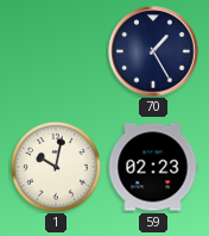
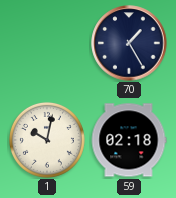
59: 02:23 -> 02:18 (129, 140)
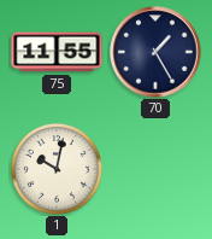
75: none -> 11:55 (57, 52)
59: 02:18 -> none (129, 140)
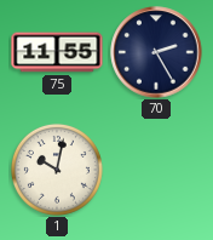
70: 1:25 -> 2:25 (156, 52)
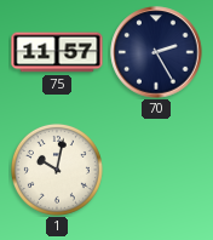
75: 11:55 -> 11:57 (57, 52)
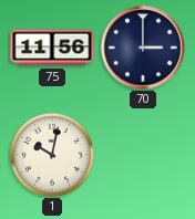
75: 11:57 -> 11:56 (52, 48)
70: 2:25 -> 3:00 (143, 48)
